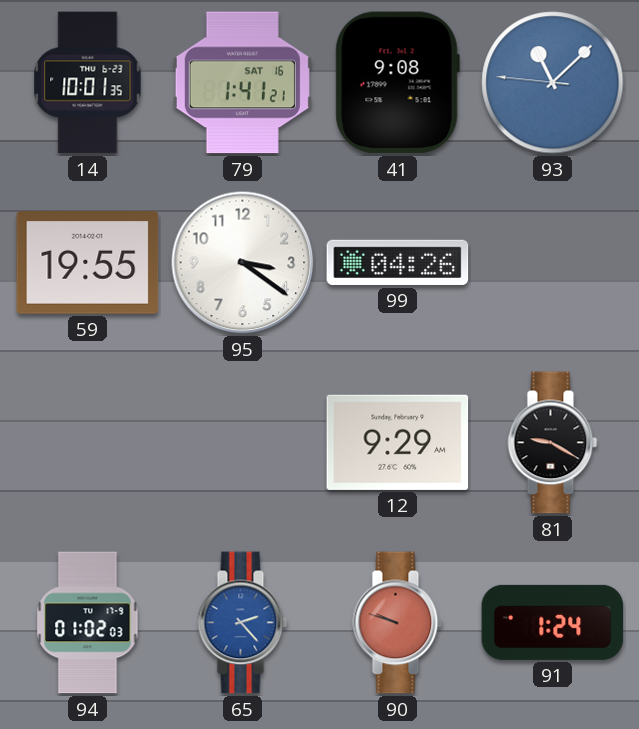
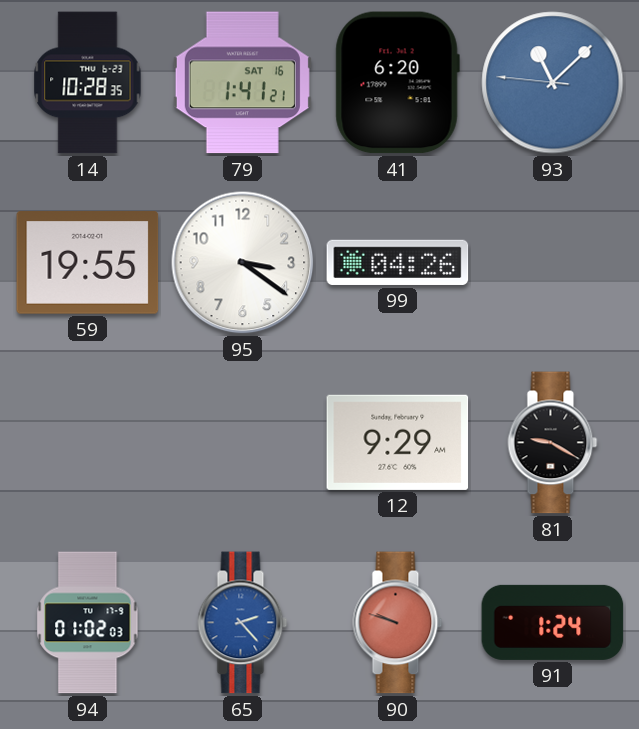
14: 10:01 -> 10:28 (88, 83)
41: 9:08 -> 6:20 (397, 83)
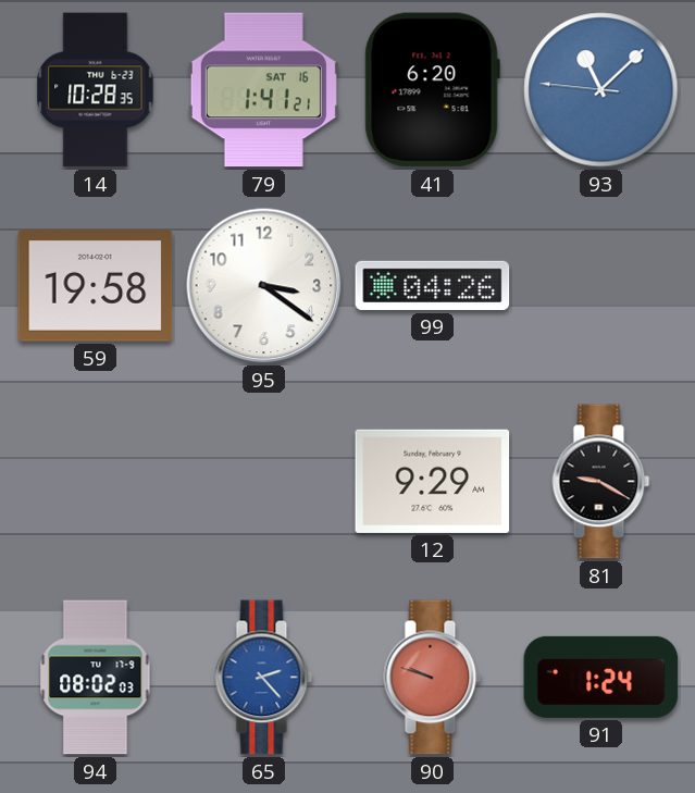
59: 19:55 -> 19:58 (96, 286)
94: 01:02 -> 08:02 (96, 678)
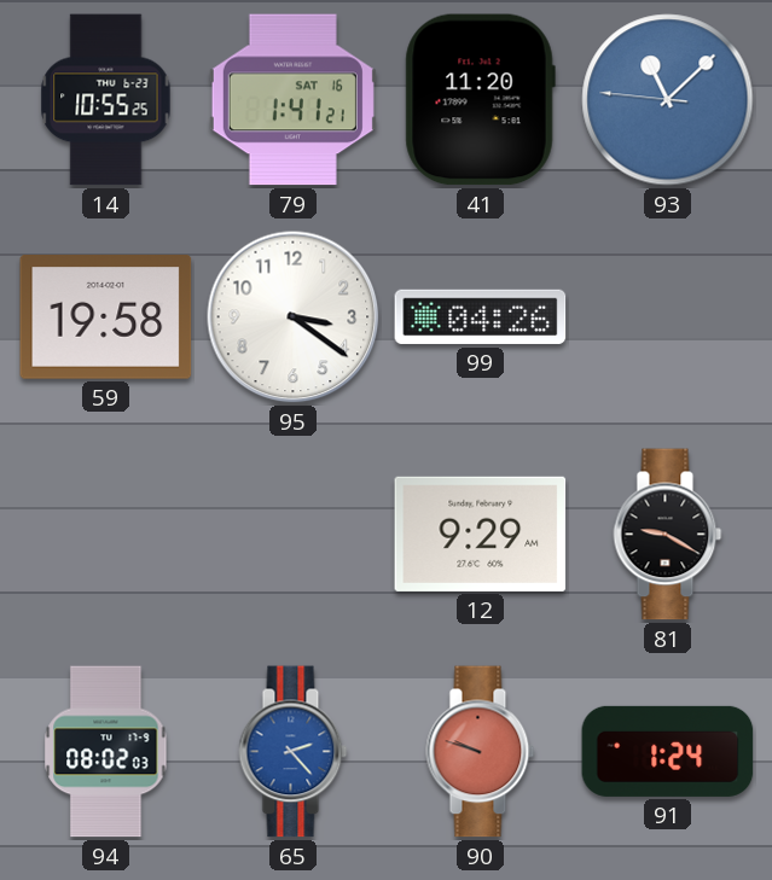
14: 10:28 -> 10:55 (106, 100)
41: 6:20 -> 11:20 (480, 100)
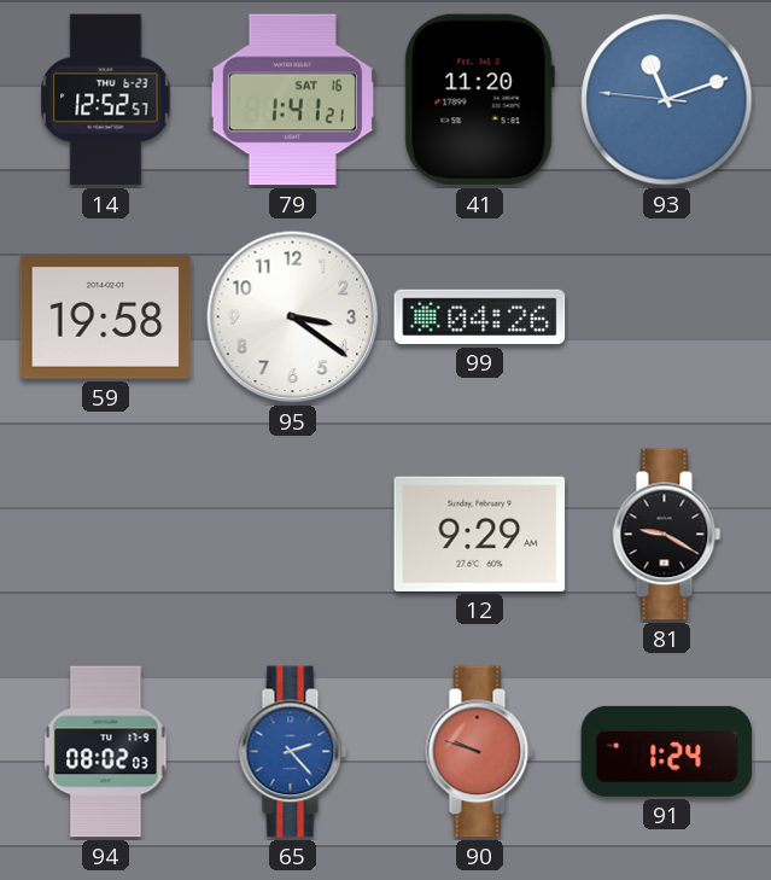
14: 10:55 -> 12:52 (106, 100)
93: 11:07 -> 11:11 (667, 100)
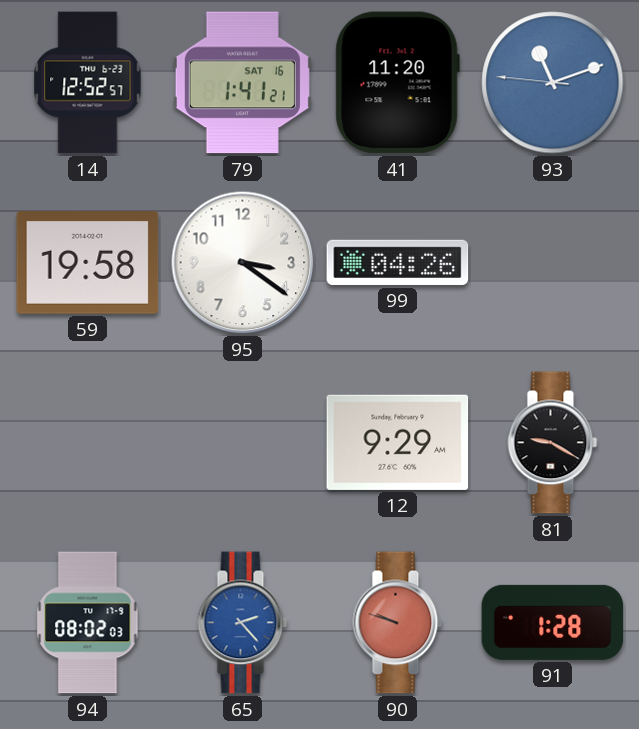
91: 1:24 -> 1:28 (553, 622)
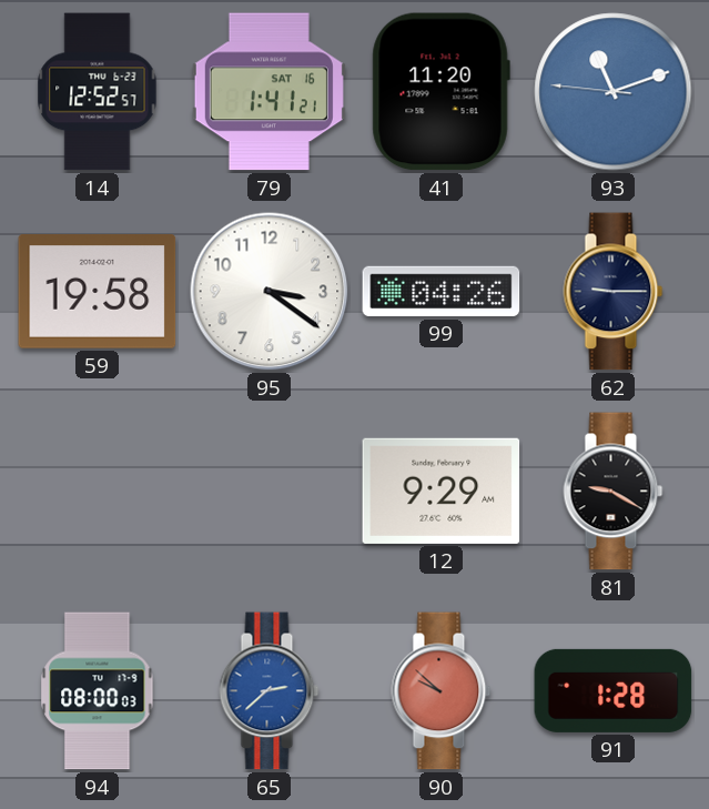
62: none -> 9:15 (614, 292)
94: 08:02 -> 08:00 (98, 691)
65: 2:23 -> 2:38 (270, 691)
90: 9:48 -> 9:52 (442, 691)
